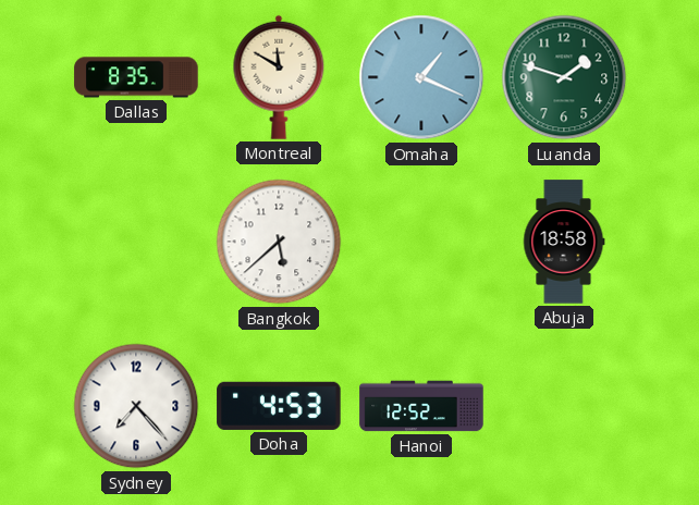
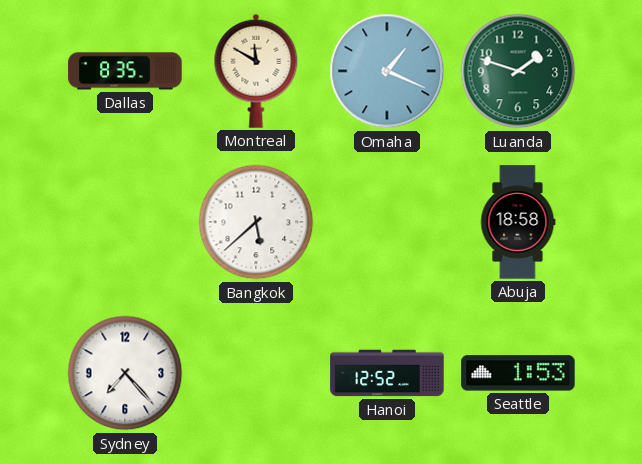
Doha: 4:53 -> none (279, 406)
Seattle: none -> 1:53 (518, 373)
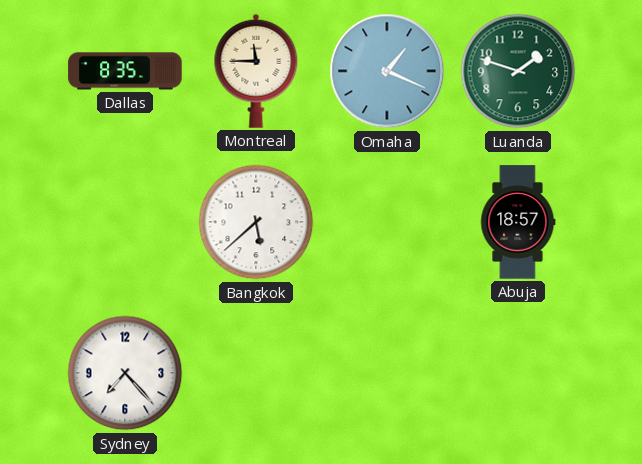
Montreal: 11:50 -> 11:45 (256, 71)
Abuja: 18:58 -> 18:57 (518, 222)
Hanoi: 12:52 -> none (387, 373)
Seattle: 1:53 -> none (518, 373)
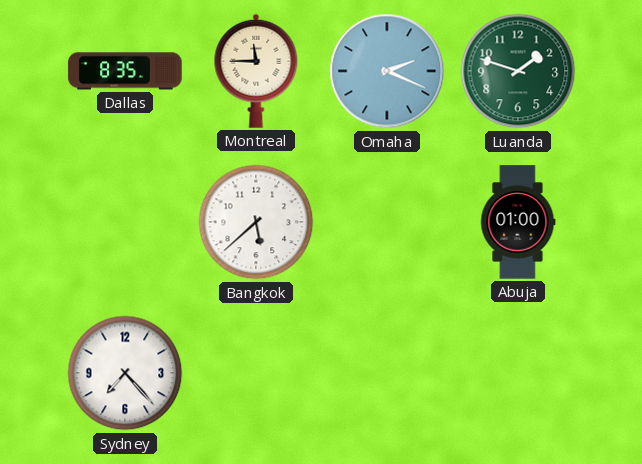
Omaha: 1:19 -> 2:19 (387, 71)
Abuja: 18:57 -> 01:00 (518, 222)
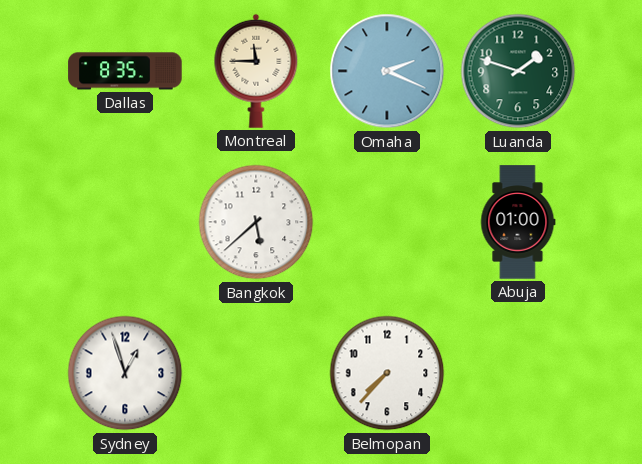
Sydney: 7:23 -> 12:57 (125, 373)
Belmopan: none -> 7:37 (387, 373)
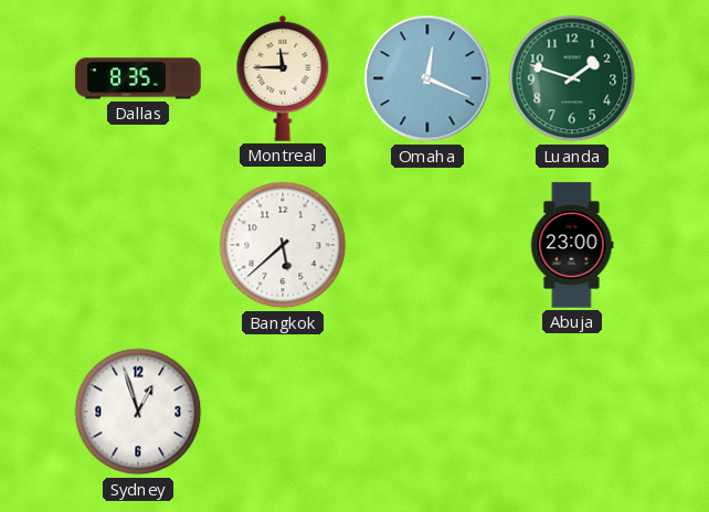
Omaha: 2:19 -> 12:19 (427, 78)
Abuja: 01:00 -> 23:00 (572, 245)
Belmopan: 7:37 -> none (387, 373)
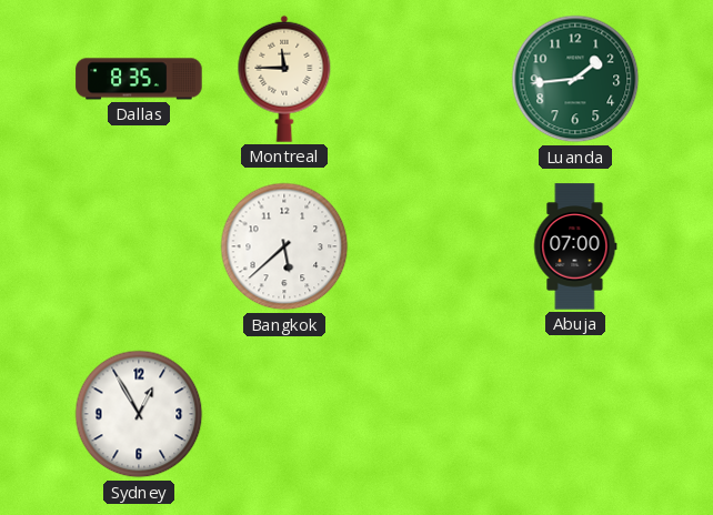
Omaha: 12:19 -> none (427, 78)
Luanda: 1:48 -> 1:44 (575, 79)
Abuja: 23:00 -> 07:00 (575, 246)
Sydney: 12:57 -> 12:55 (139, 414)
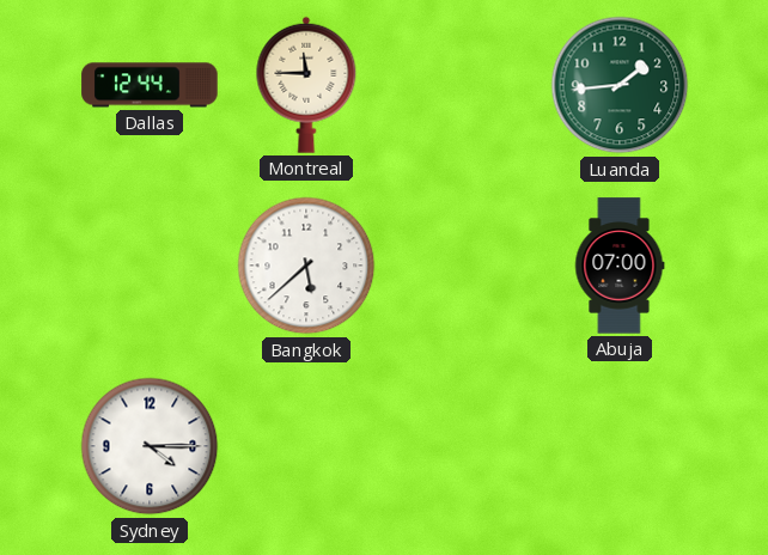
Dallas: 8:35 -> 12:44 (150, 85)
Sydney: 12:55 -> 4:15 (150, 446)
